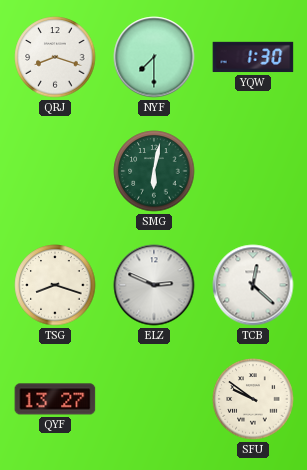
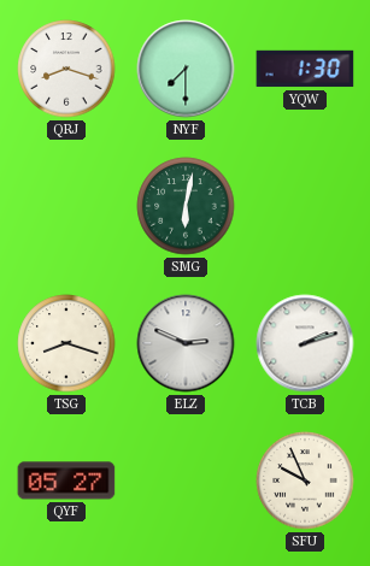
TCB: 12:22 -> 2:12 (305, 343)
QYF: 13:27 -> 05:27 (66, 480)
SFU: 9:51 -> 9:56 (305, 480)
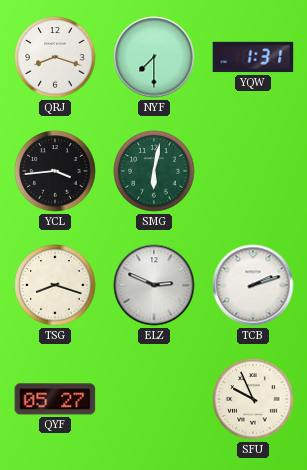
YQW: 1:30 -> 1:31 (253, 57)
YCL: none -> 3:44 (55, 171)
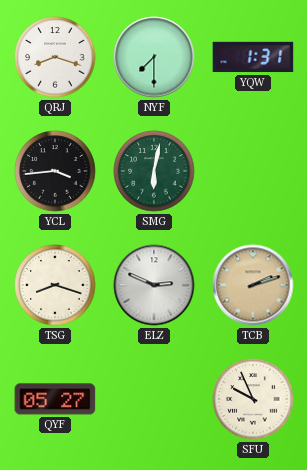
TCB dial: white -> champagne (253, 285)
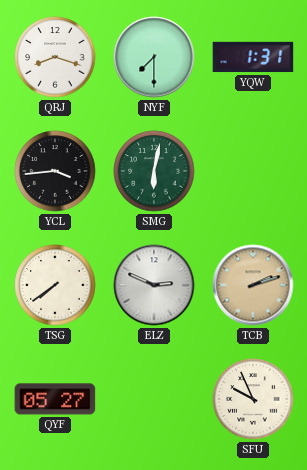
TSG: 8:18 -> 7:39 (55, 285)
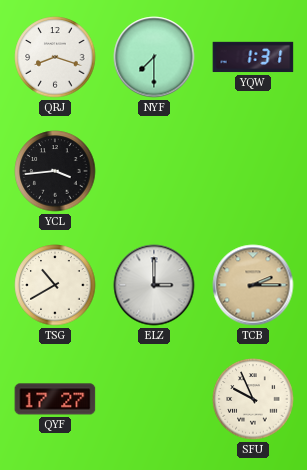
SMG: 6:02 -> none (154, 171)
TSG: 7:39 -> 10:40 (55, 285)
ELZ: 2:49 -> 3:00 (154, 285)
TCB: 2:12 -> 2:15 (253, 285)
QYF: 05:27 -> 17:27 (55, 399)
